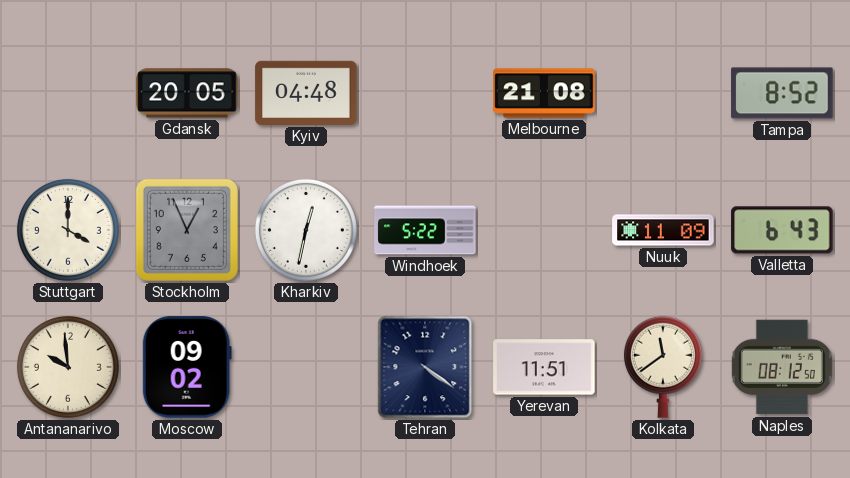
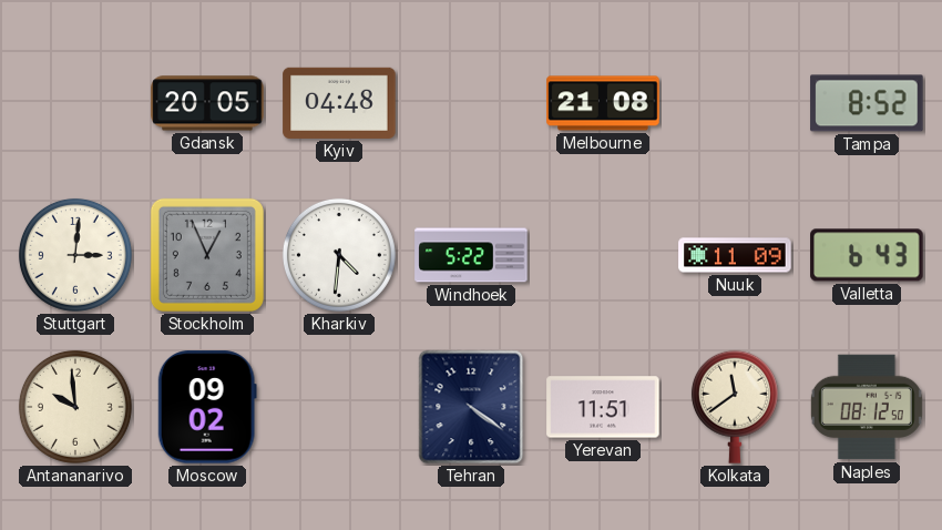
Stuttgart: 4:00 -> 3:01 (75, 255)
Kharkiv: 12:32 -> 4:31 (339, 255)
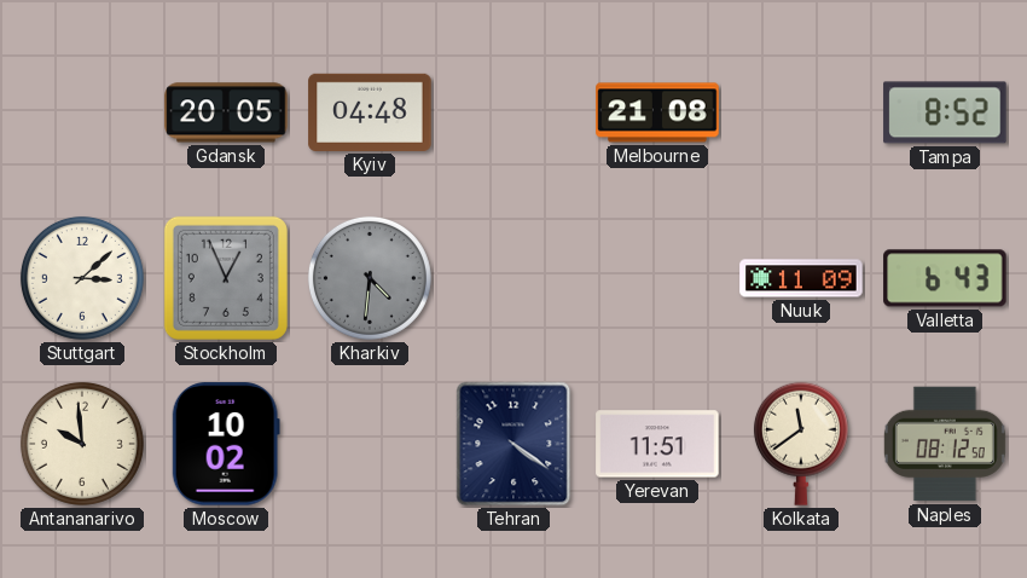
Stuttgart: 3:01 -> 3:08 (82, 278)
Kharkiv dial: white -> grey (370, 278)
Windhoek: 5:22 -> none (471, 255)
Moscow: 09:02 -> 10:02 (226, 444)
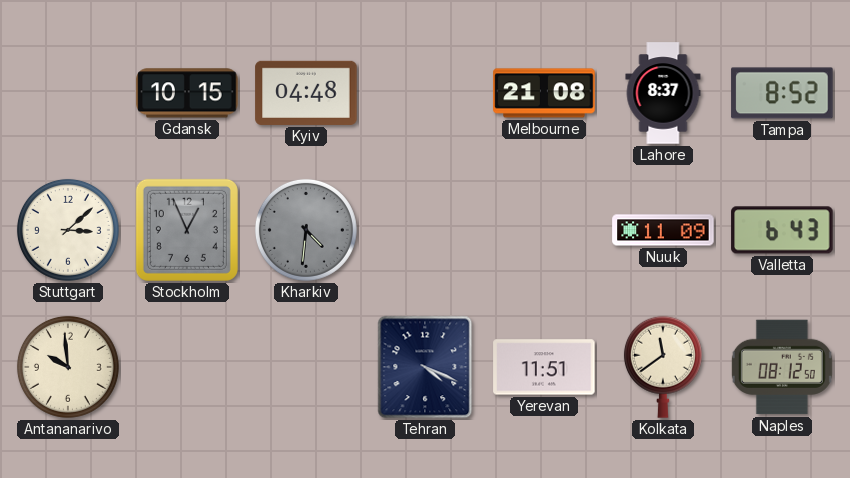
Gdansk: 20:05 -> 10:15 (187, 93)
Lahore: none -> 8:37 (663, 93)
Moscow: 10:02 -> none (226, 444)
Tehran: 4:21 -> 4:19 (425, 367)
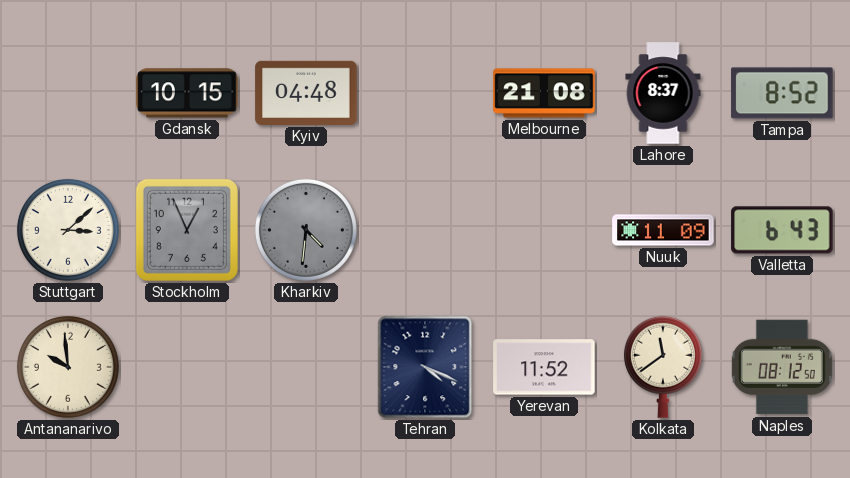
Yerevan: 11:51 -> 11:52 (544, 367)
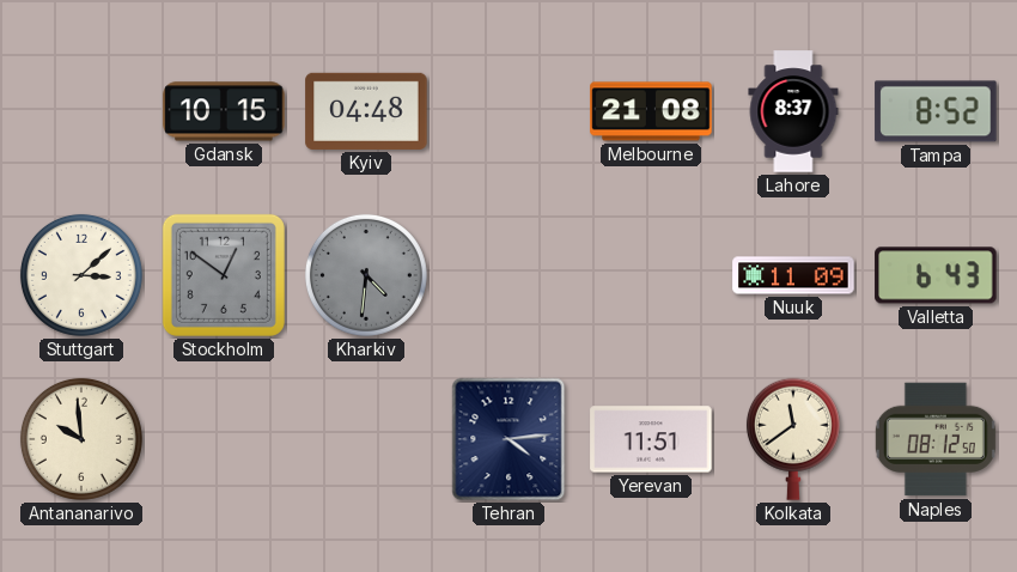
Stockholm: 12:56 -> 12:51 (224, 275)
Tehran: 4:19 -> 4:14 (508, 439)
Yerevan: 11:52 -> 11:51 (651, 439)
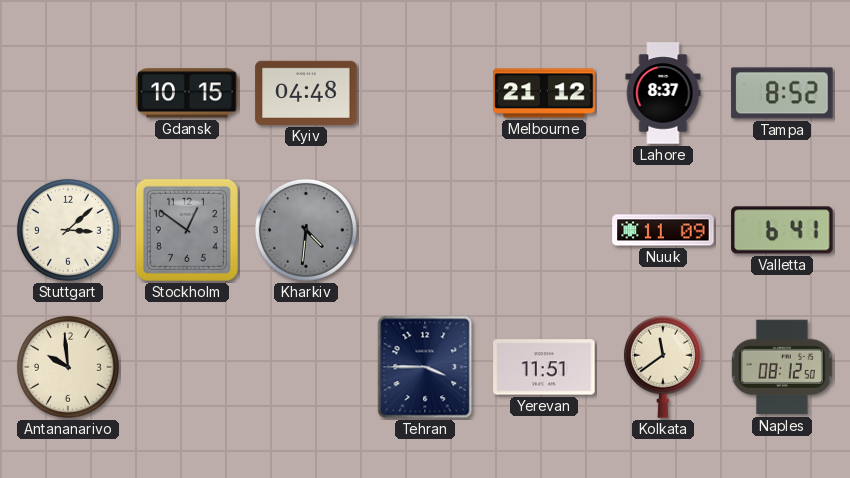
Melbourne: 21:08 -> 21:12 (544, 93)
Valletta: 6:43 -> 6:41 (782, 230)
Tehran: 4:14 -> 3:45 (425, 367)
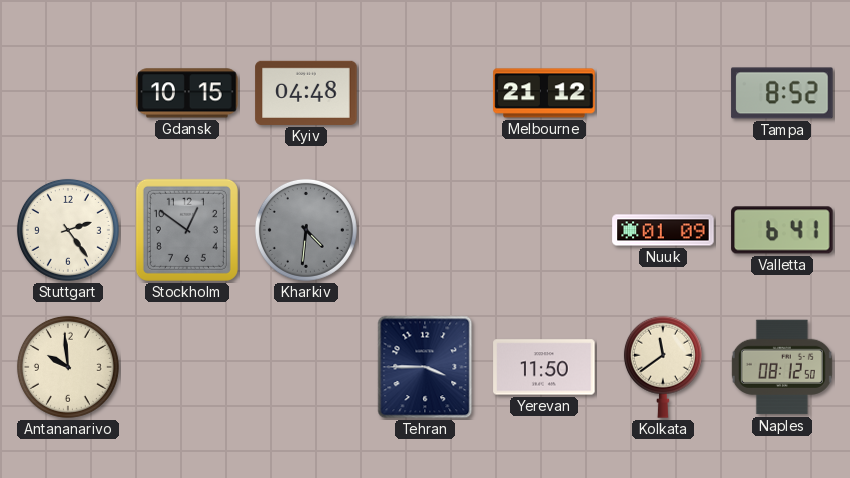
Lahore: 8:37 -> none (663, 93)
Stuttgart: 3:08 -> 2:24 (68, 230)
Nuuk: 11:09 -> 01:09 (663, 230)
Yerevan: 11:51 -> 11:50 (544, 367)
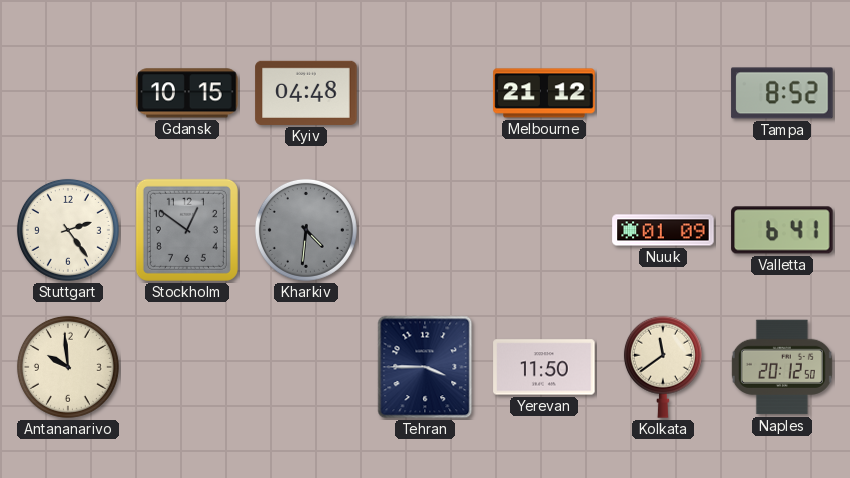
Naples: 08:12 -> 20:12 (782, 367)
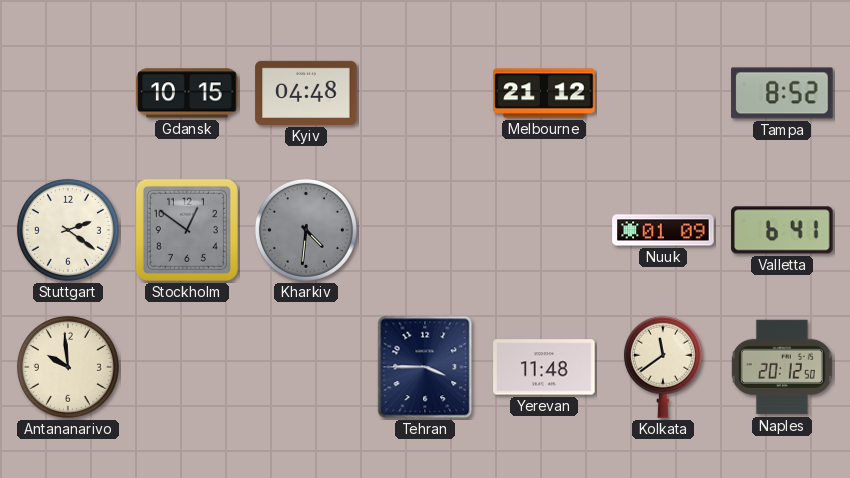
Stuttgart: 2:24 -> 2:21 (68, 230)
Yerevan: 11:50 -> 11:48 (544, 367)
